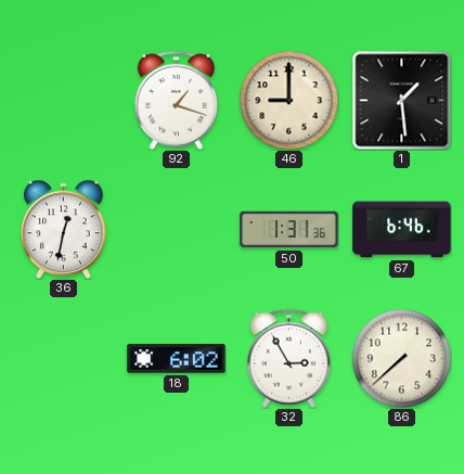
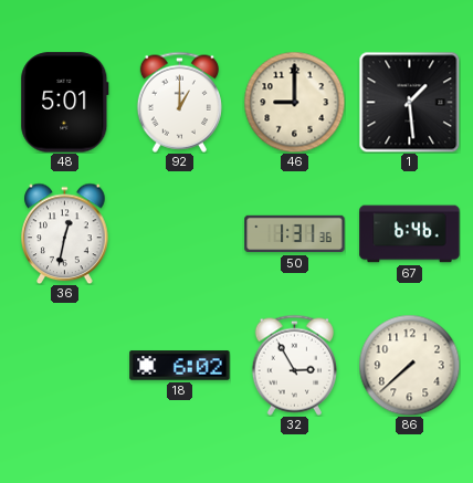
48: none -> 5:01 (65, 103)
92: 1:18 -> 1:00 (179, 102)
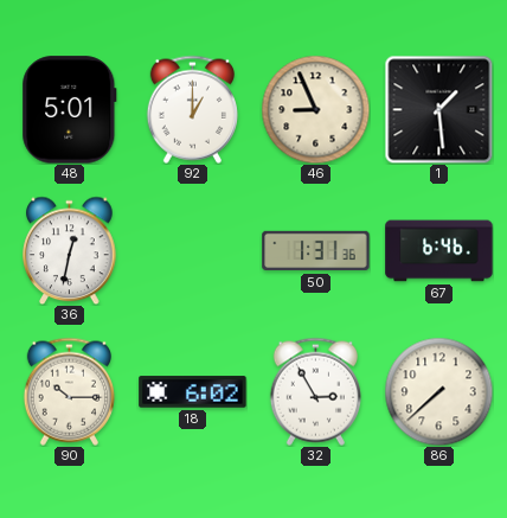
46: 9:00 -> 8:56 (315, 109)
90: none -> 10:15 (69, 391)
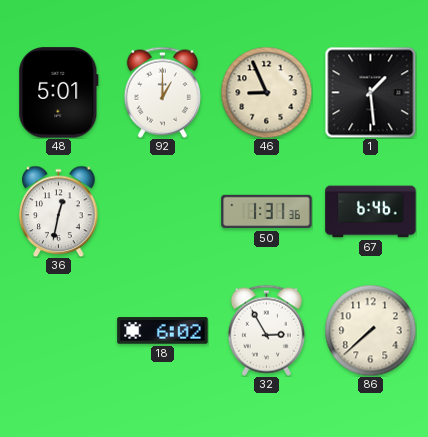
90: 10:15 -> none (69, 391)
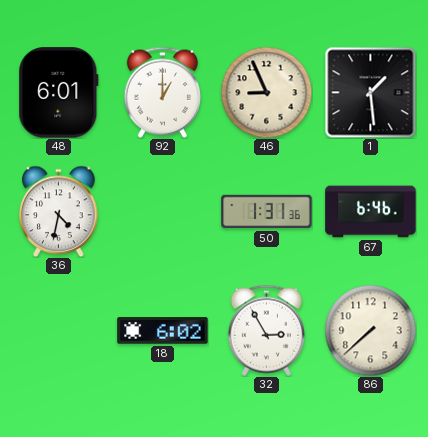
48: 5:01 -> 6:01 (59, 93)
36: 12:32 -> 4:32 (59, 211)
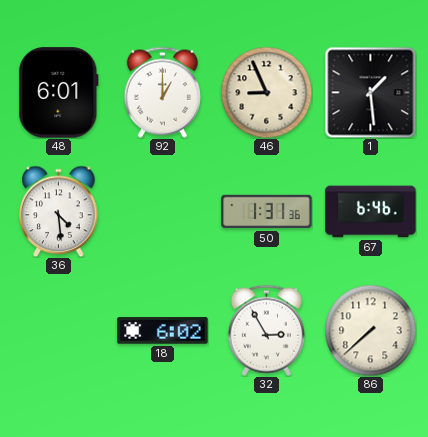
36: 4:32 -> 4:29 (59, 211)
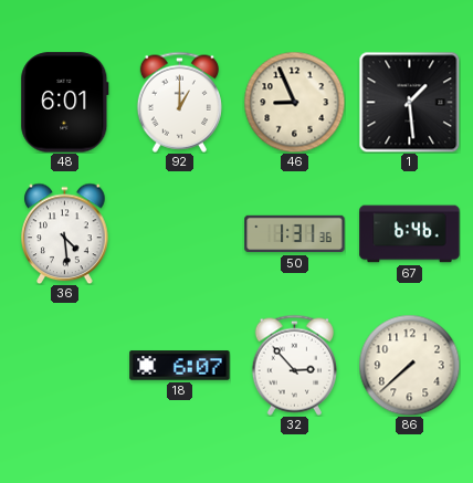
18: 6:02 -> 6:07 (180, 366)
32: 2:55 -> 2:53 (294, 365)
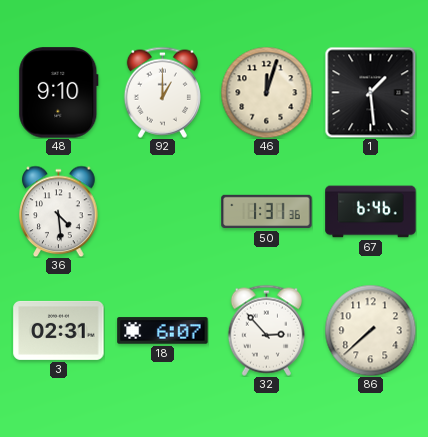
48: 6:01 -> 9:10 (59, 93)
46: 8:56 -> 12:03 (266, 92)
3: none -> 02:31 (59, 330)
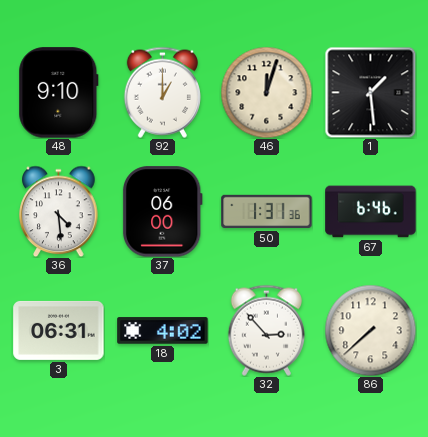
37: none -> 06:00 (162, 212)
3: 02:31 -> 06:31 (59, 330)
18: 6:07 -> 4:02 (163, 331)
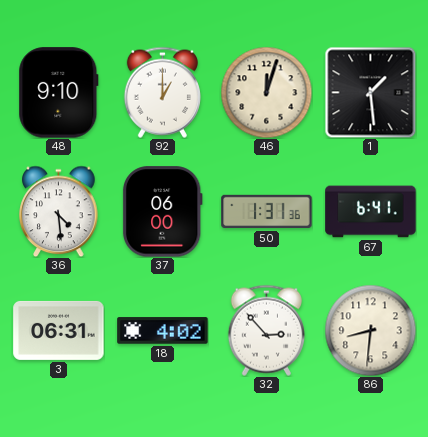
67: 6:46 -> 6:41 (371, 212)
86: 7:38 -> 8:31 (370, 330)
